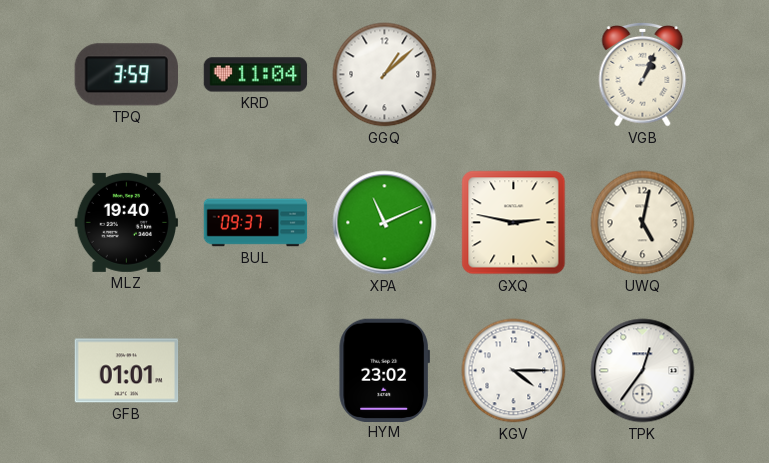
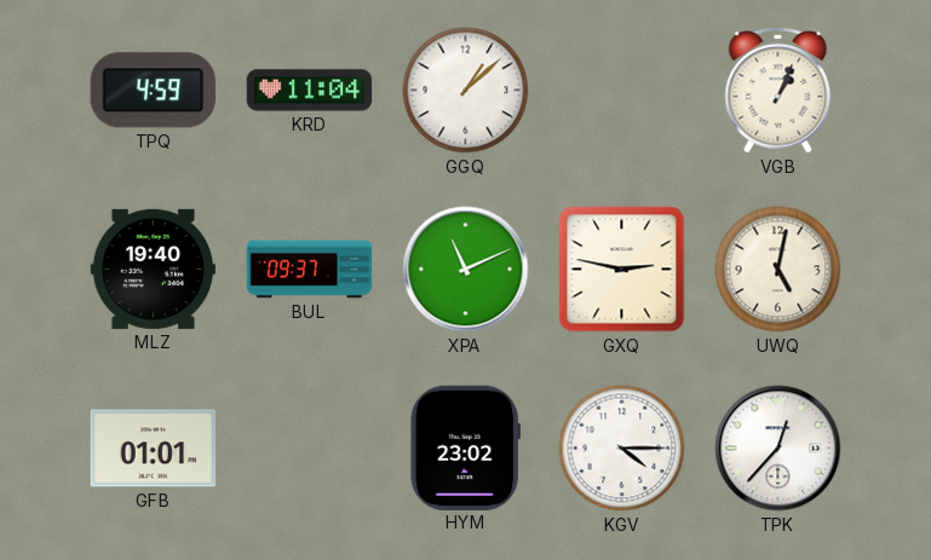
TPQ: 3:59 -> 4:59 (153, 91)
TPK: 12:36 -> 12:37 (778, 449)
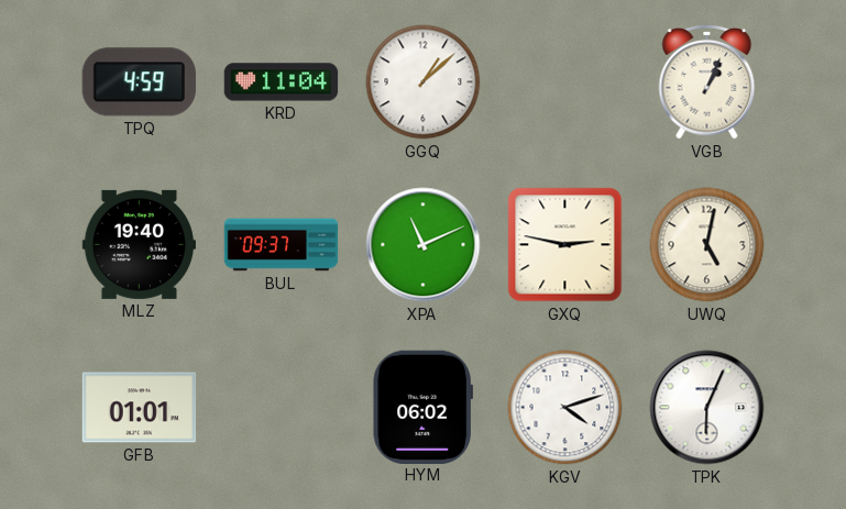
HYM: 23:02 -> 06:02 (422, 407)
KGV: 4:15 -> 4:12 (565, 408)
TPK: 12:37 -> 6:04 (707, 408)
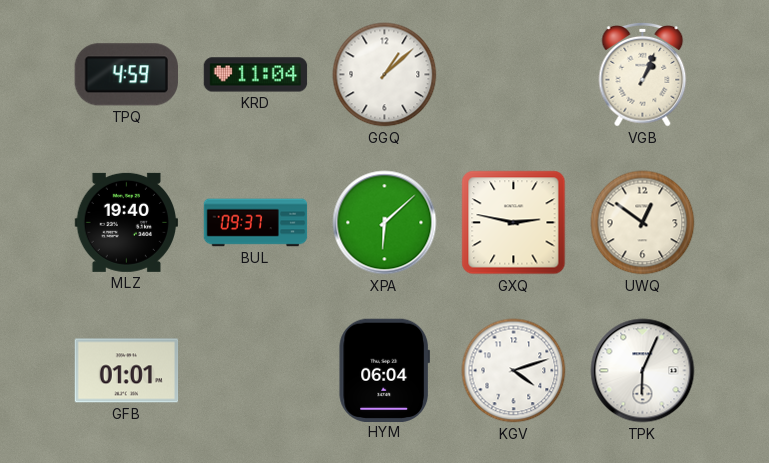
XPA: 11:11 -> 6:08 (385, 223)
UWQ: 5:02 -> 12:51 (643, 223)
HYM: 06:02 -> 06:04 (384, 370)
